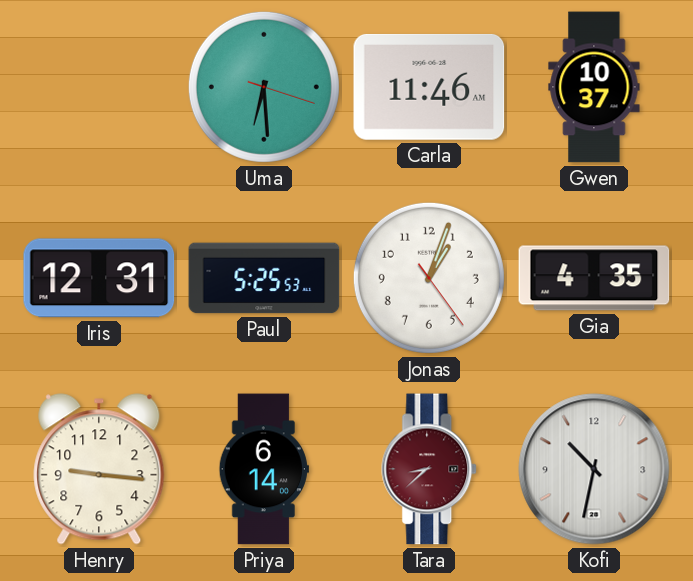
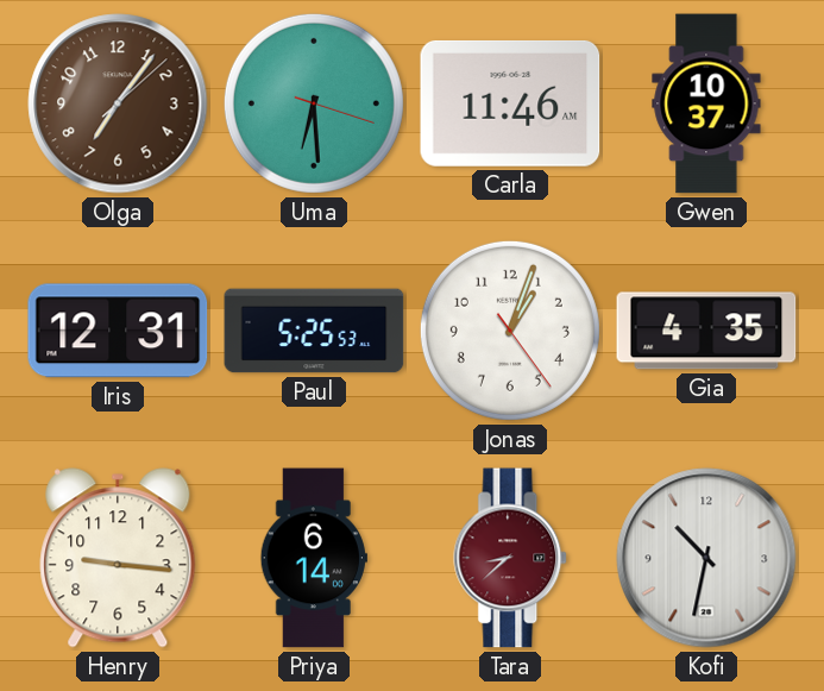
Olga: none -> 7:06 (118, 103)
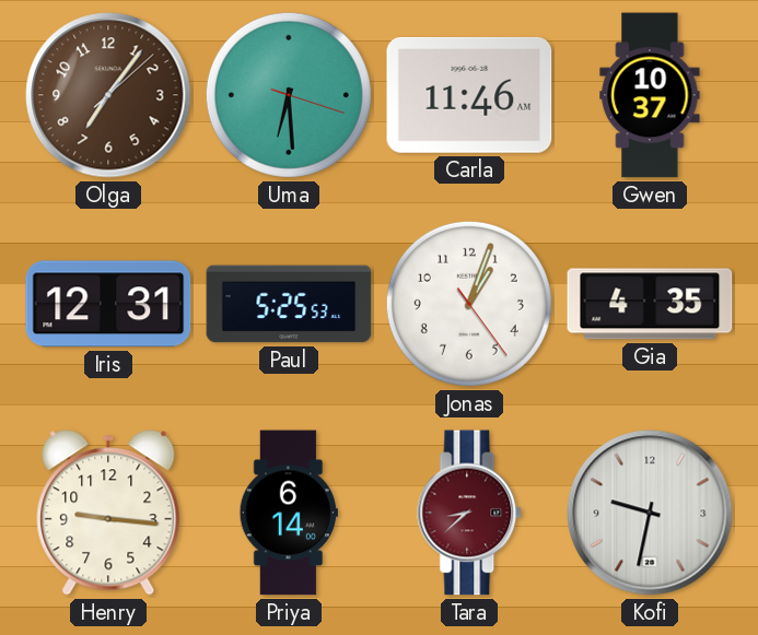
Kofi: 10:32 -> 9:32 (650, 513)
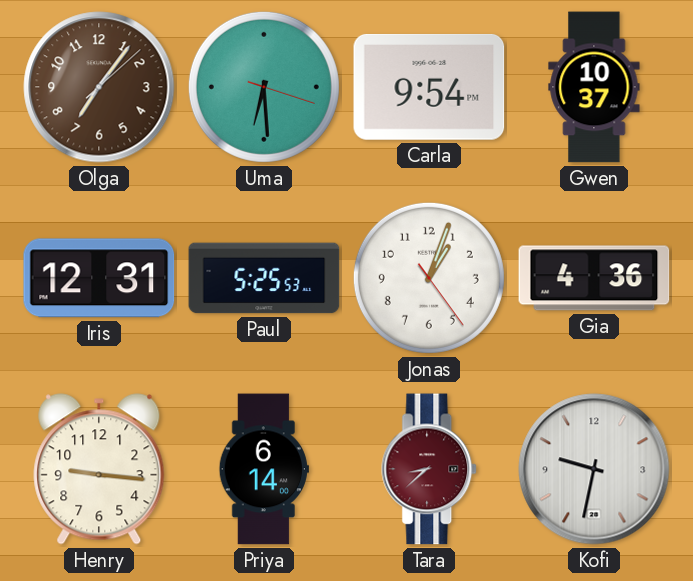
Carla: 11:46 -> 9:54 (429, 87)
Gia: 4:35 -> 4:36 (594, 278)
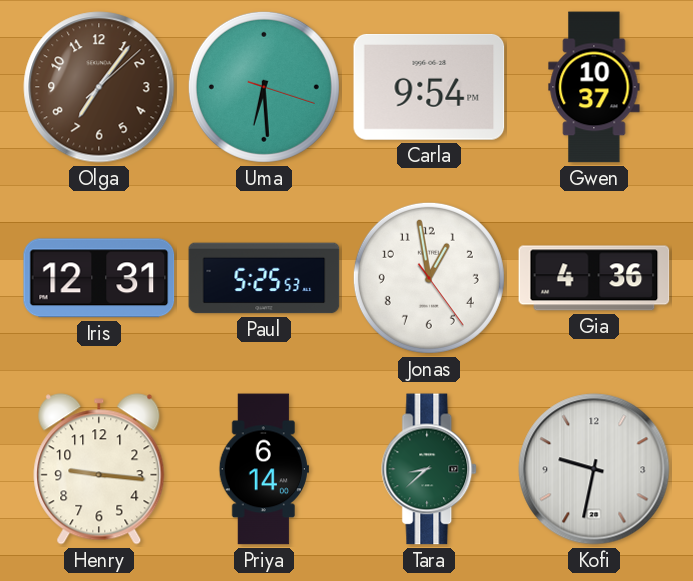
Jonas: 1:03 -> 12:58 (429, 278)
Tara dial: burgundy -> green (430, 469)
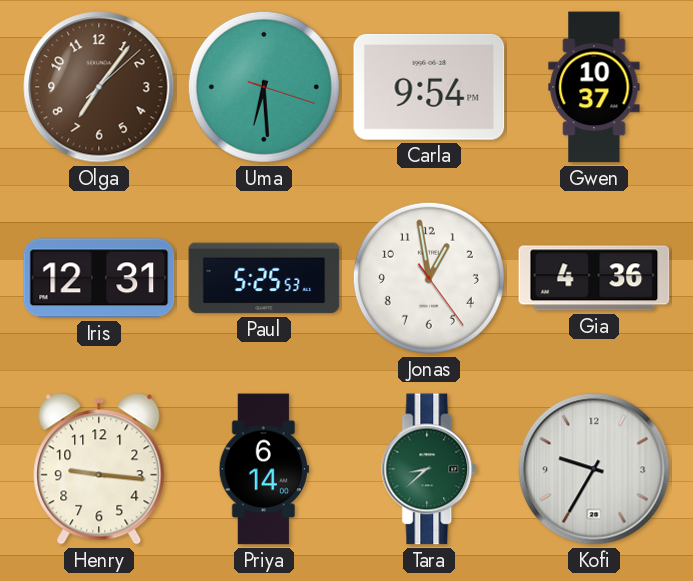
Kofi: 9:32 -> 9:35 (594, 469)
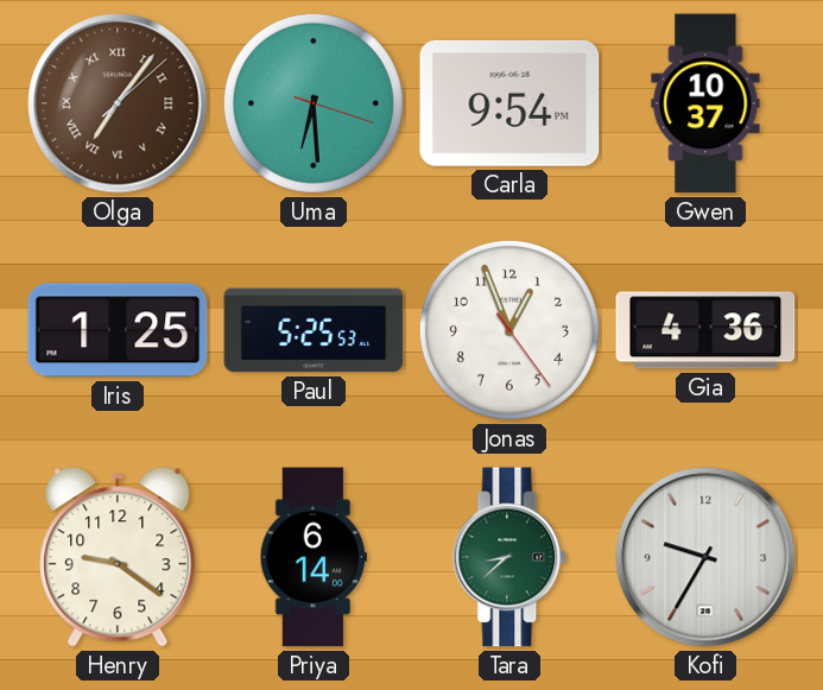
Olga numerals: Arabic -> Roman (118, 103)
Iris: 12:31 -> 1:25 (118, 330)
Jonas: 12:58 -> 12:56 (509, 330)
Henry: 9:16 -> 9:21 (118, 557)
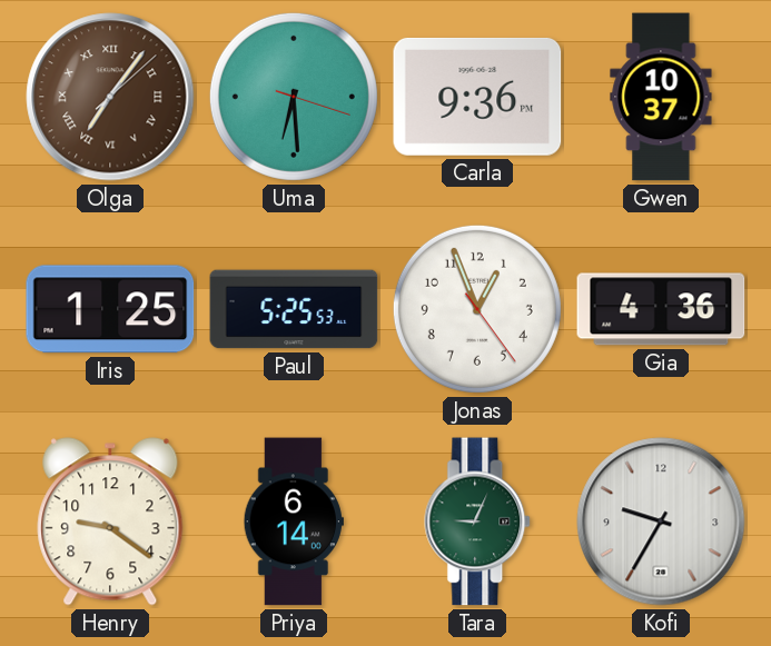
Carla: 9:54 -> 9:36 (477, 97)
Tara: 8:38 -> 9:04 (478, 521)
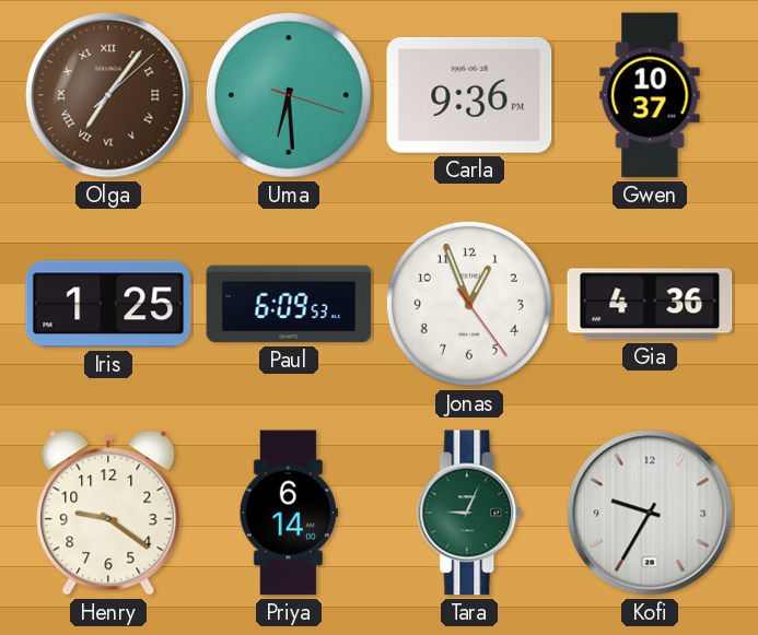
Paul: 5:25 -> 6:09 (289, 304)
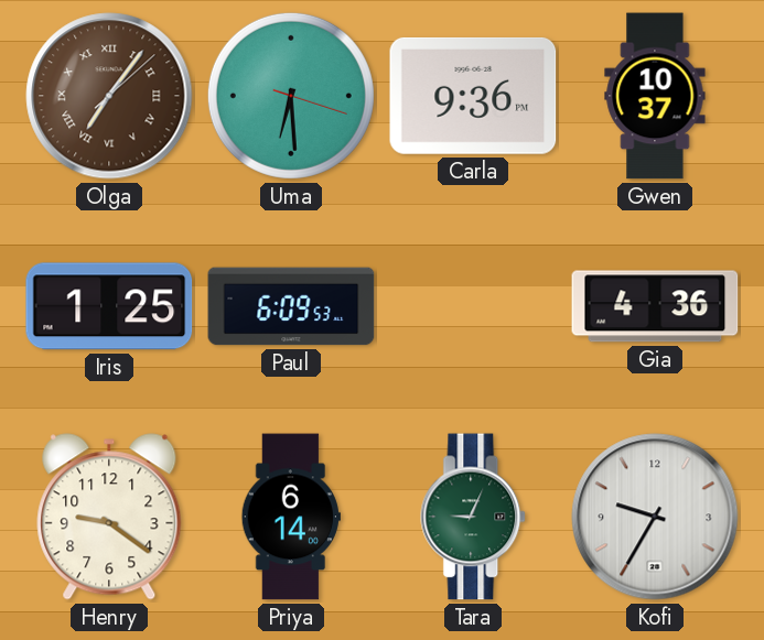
Jonas: 12:56 -> none (469, 304)
